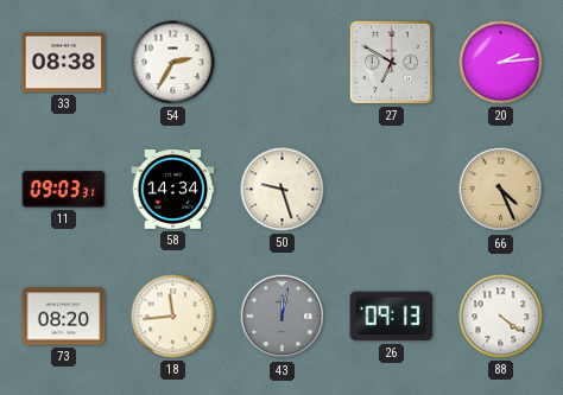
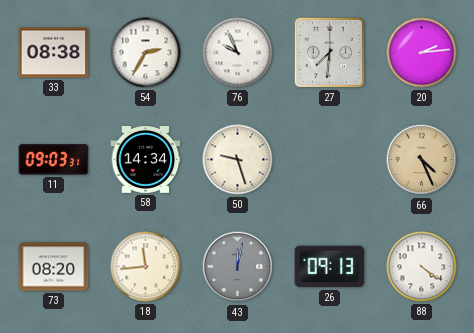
76: none -> 9:56 (238, 53)
27: 6:50 -> 7:31 (329, 52)
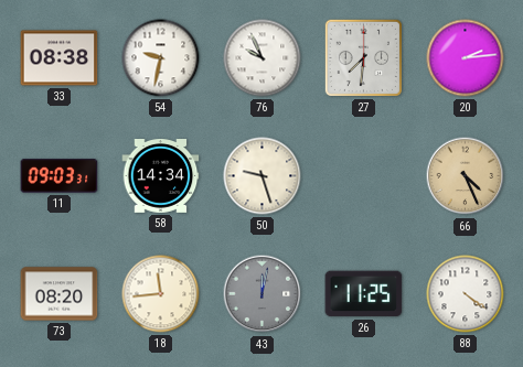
54: 2:35 -> 9:32 (161, 58)
26: 09:13 -> 11:25 (364, 294)
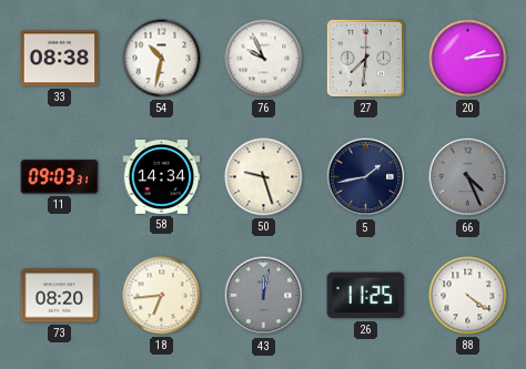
54: 9:32 -> 10:32 (162, 59)
5: none -> 1:43 (366, 177)
66 dial: champagne -> grey (468, 177)
18: 11:44 -> 6:44 (162, 296)
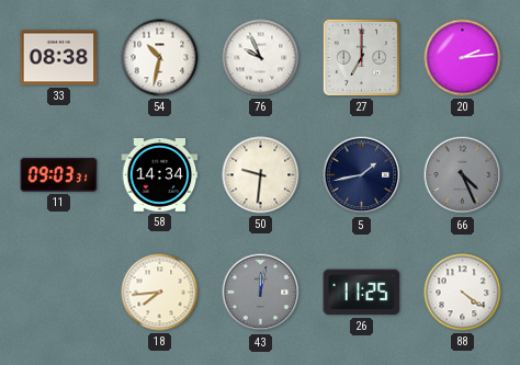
27: 7:31 -> 7:00 (361, 57)
50: 9:27 -> 9:31 (261, 175)
73: 08:20 -> none (60, 296)
18: 6:44 -> 7:44 (160, 293)
